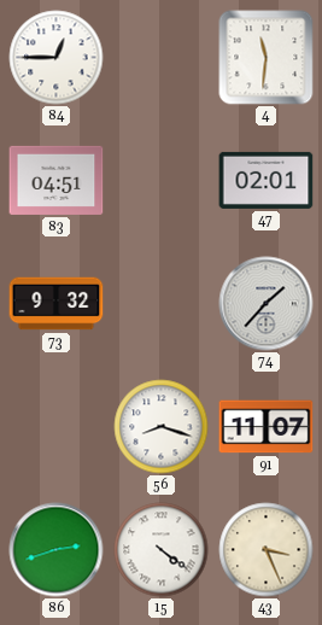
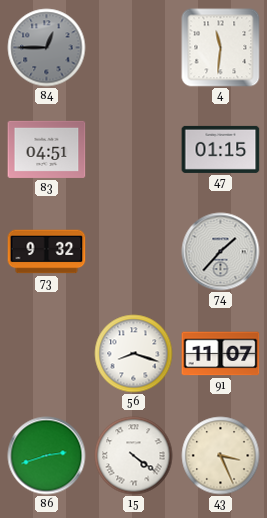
84 dial: white -> grey (47, 48)
47: 02:01 -> 01:15 (221, 149)
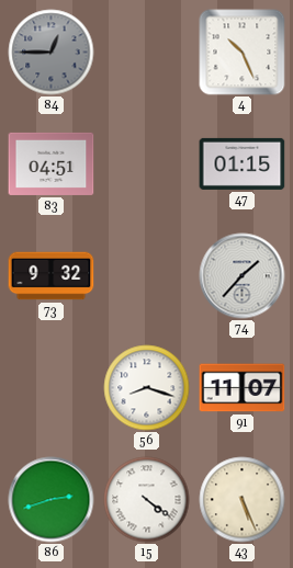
4: 11:31 -> 10:26 (243, 53)
43: 3:26 -> 5:26 (243, 500)
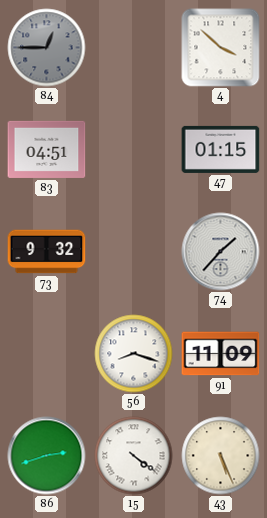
4: 10:26 -> 3:52 (221, 48)
91: 11:07 -> 11:09 (221, 354)
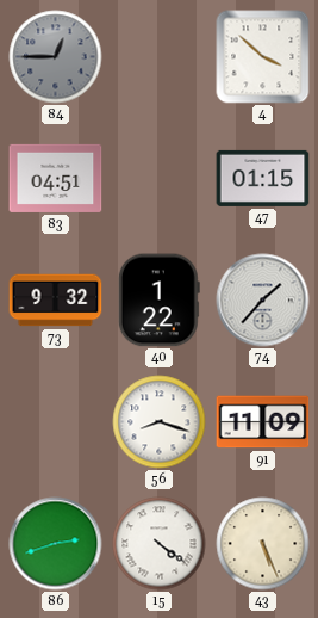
40: none -> 1:22 (158, 301)
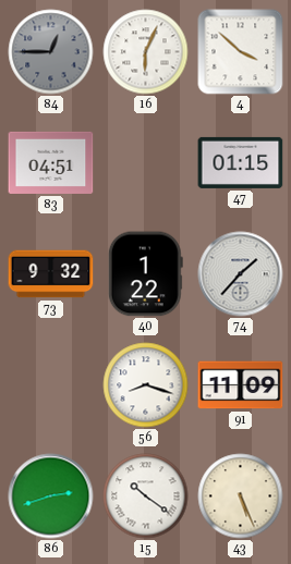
16: none -> 6:04 (146, 52)
15: 4:21 -> 10:21 (146, 496)
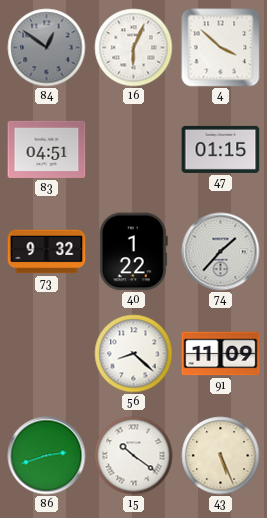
84: 12:45 -> 12:51 (47, 48)
56: 8:18 -> 8:22 (134, 354)
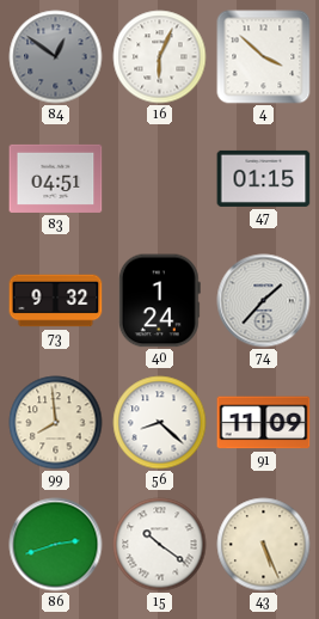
40: 1:22 -> 1:24 (159, 301)
99: none -> 7:59 (56, 423)
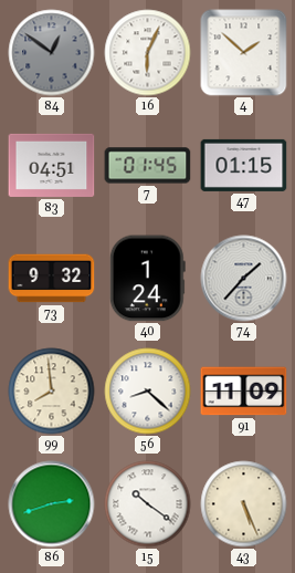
4: 3:52 -> 1:52 (244, 53)
7: none -> 01:45 (148, 166)
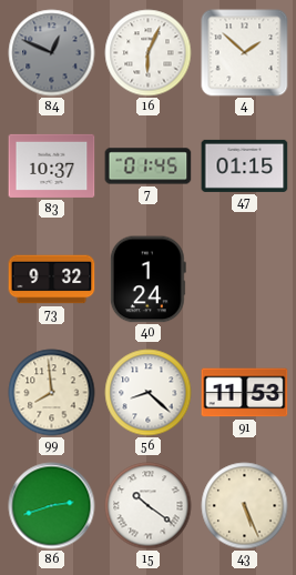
84: 12:51 -> 12:49 (52, 53)
83: 04:51 -> 10:37 (52, 165)
74: 1:37 -> none (244, 279)
91: 11:09 -> 11:53 (245, 393)
